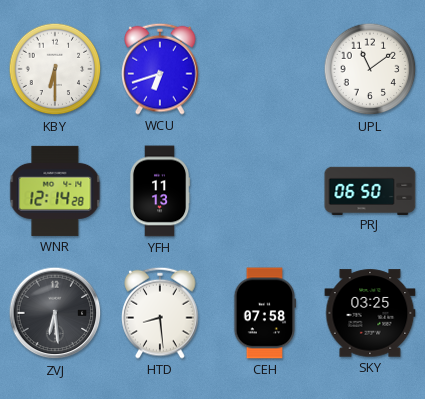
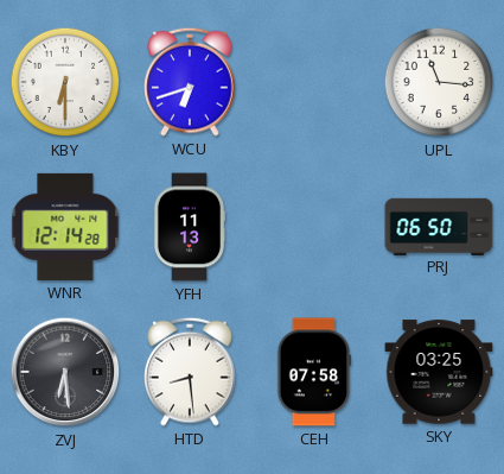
UPL: 11:09 -> 11:16 (439, 82)
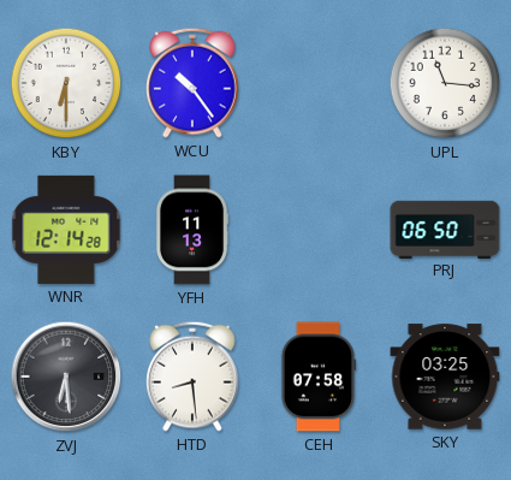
WCU: 6:42 -> 10:24 (192, 83)
